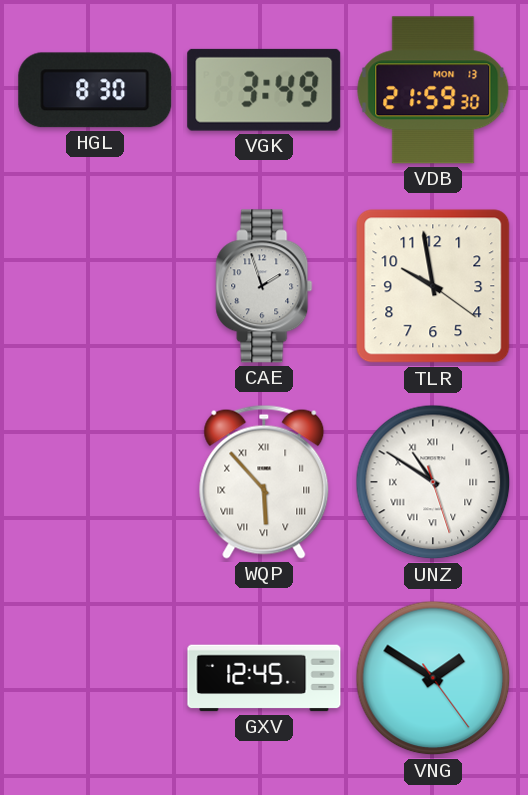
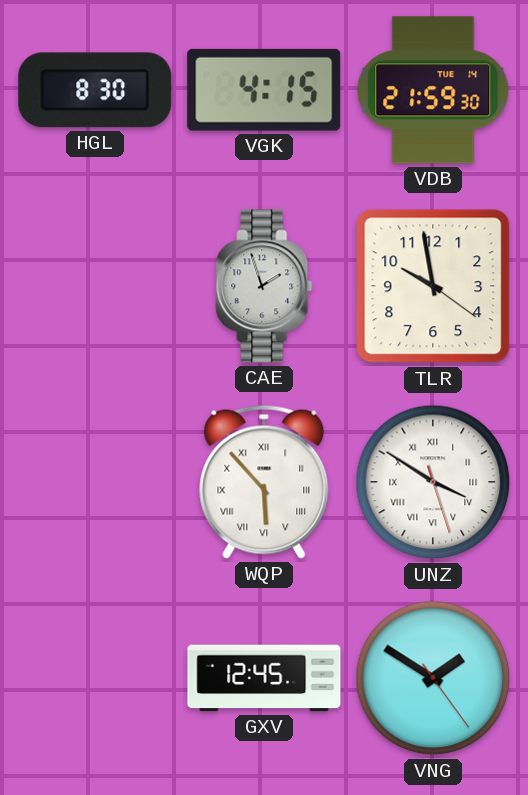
VGK: 3:49 -> 4:15 (264, 90)
VDB date: MON 13 -> TUE 14 (433, 90)
UNZ: 10:50 -> 3:50 (433, 482)
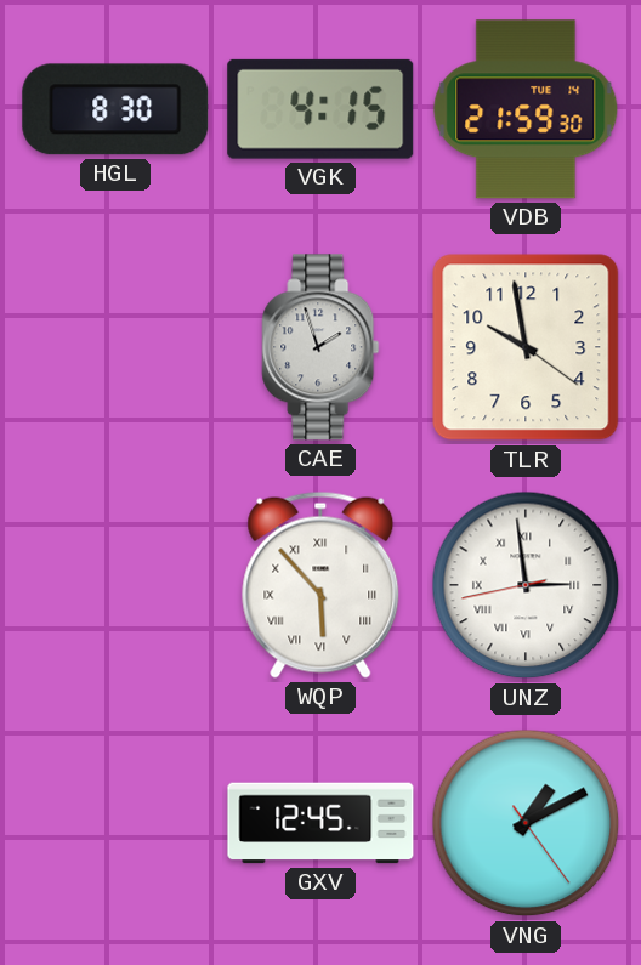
UNZ: 3:50 -> 2:58 (526, 585)
VNG: 1:50 -> 1:10 (526, 823)
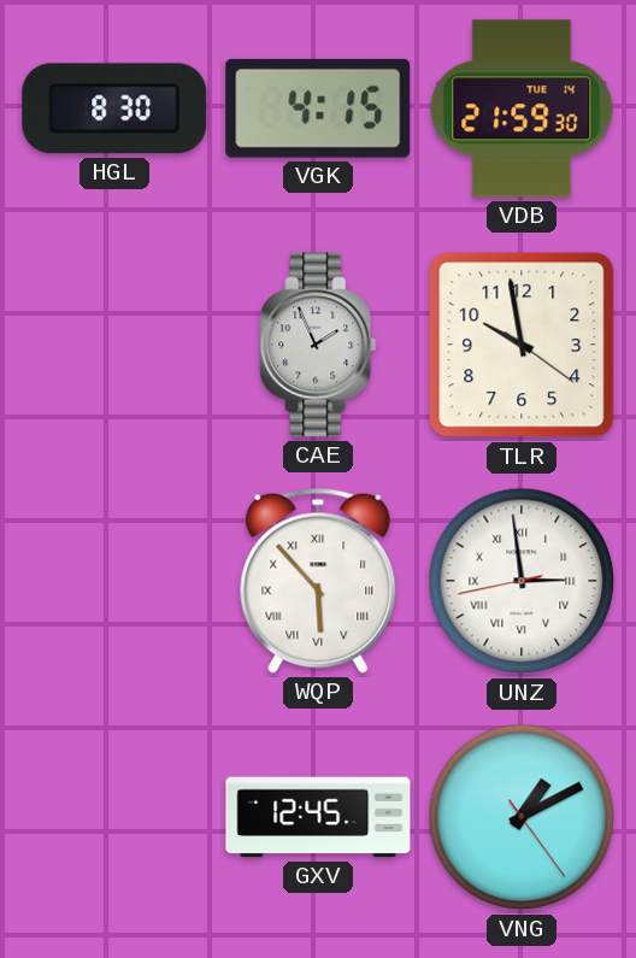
CAE: 1:57 -> 1:56 (318, 345)
